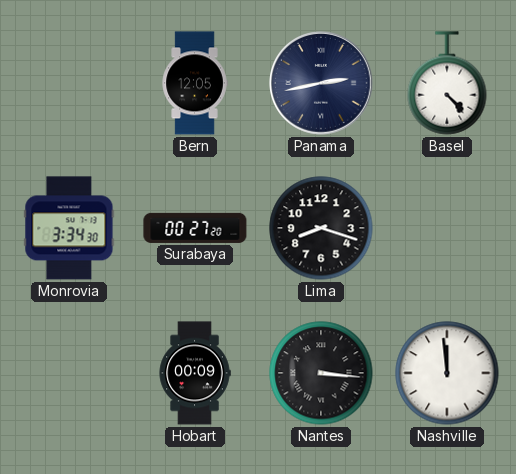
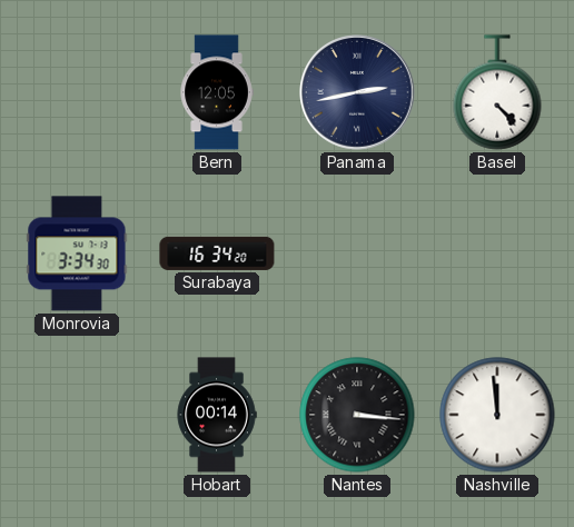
Surabaya: 00:27 -> 16:34 (217, 253)
Lima: 8:18 -> none (321, 228)
Hobart: 00:09 -> 00:14 (217, 415)
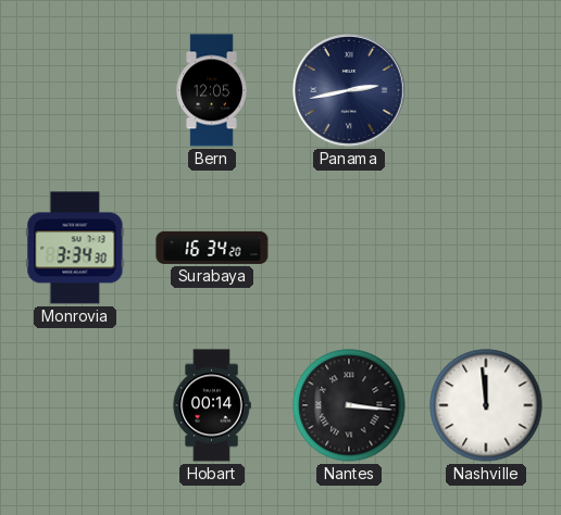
Basel: 4:23 -> none (497, 92)
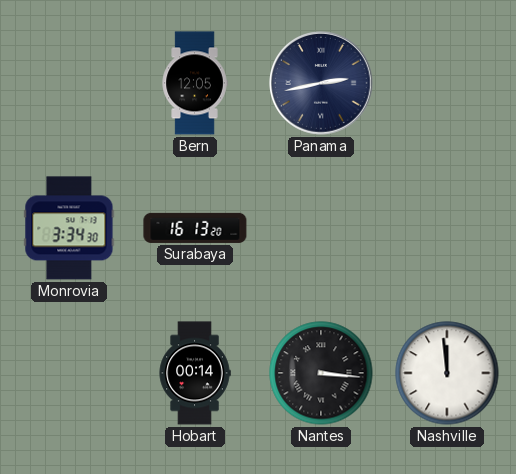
Surabaya: 16:34 -> 16:13 (195, 228)
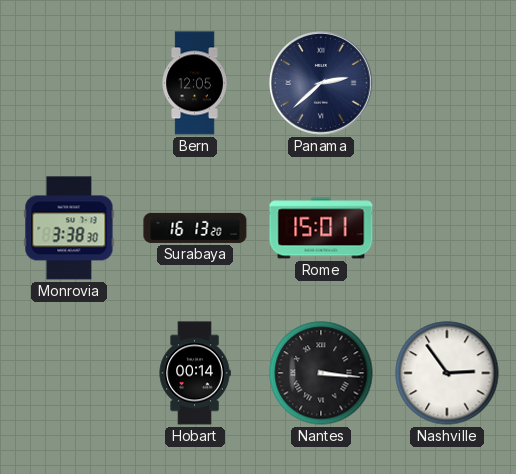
Panama: 2:43 -> 2:38 (322, 84)
Monrovia: 3:34 -> 3:38 (69, 228)
Rome: none -> 15:01 (321, 228)
Nashville: 11:59 -> 2:54 (447, 373)
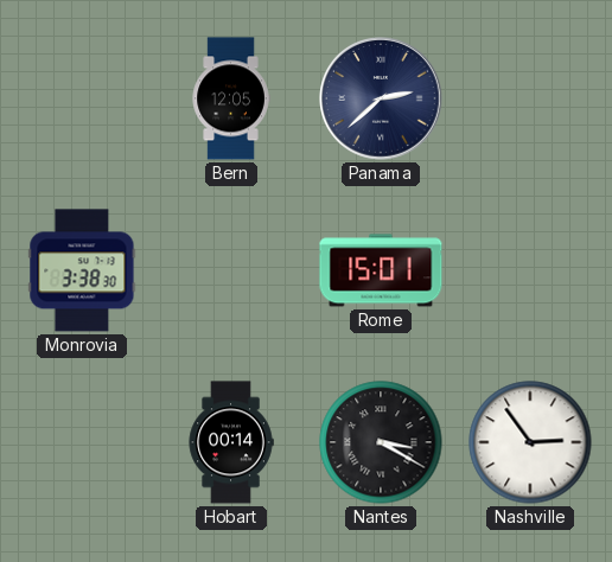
Surabaya: 16:13 -> none (195, 228)
Nantes: 3:16 -> 3:20 (381, 442)
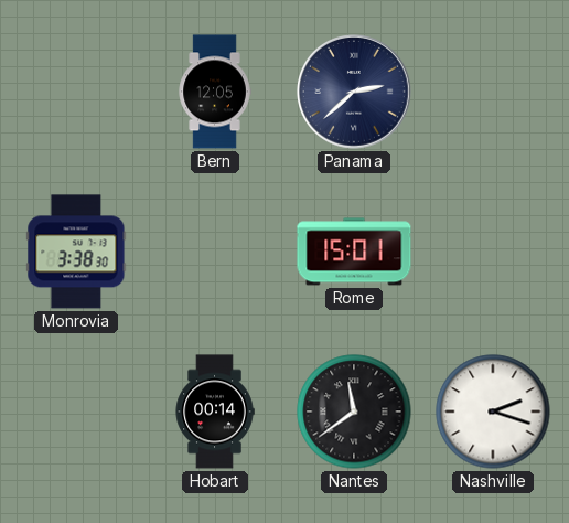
Nantes: 3:20 -> 11:39 (354, 412)
Nashville: 2:54 -> 2:18 (493, 412)
